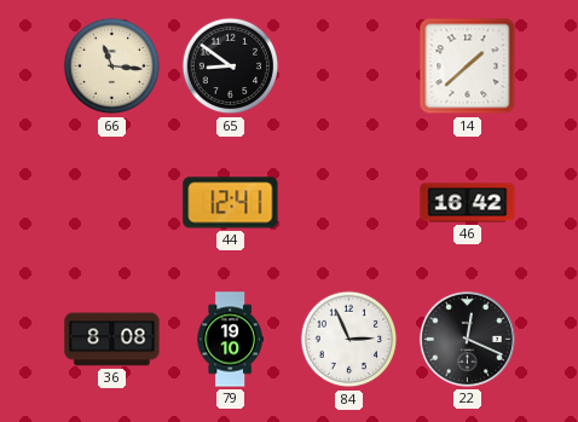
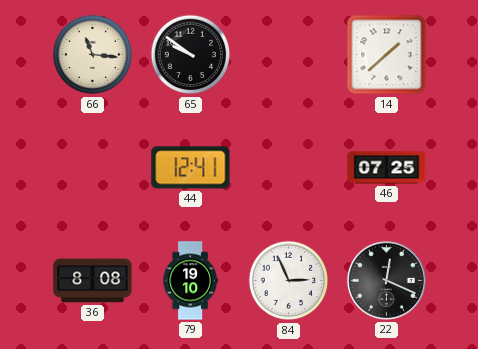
65: 8:51 -> 9:51 (191, 55)
46: 16:42 -> 07:25 (387, 168)
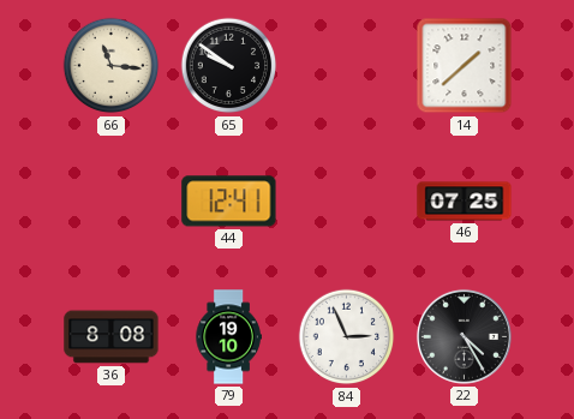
22: 12:19 -> 4:25 (464, 336)
